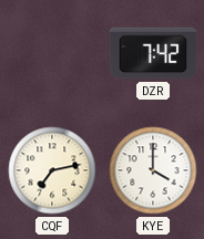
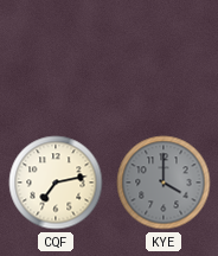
DZR: 7:42 -> none (153, 53)
KYE dial: white -> grey (163, 183)
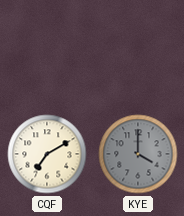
CQF: 7:13 -> 7:10 (47, 154)
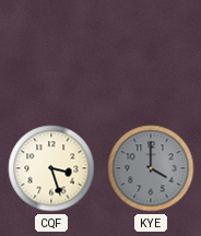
CQF: 7:10 -> 3:27 (51, 168)
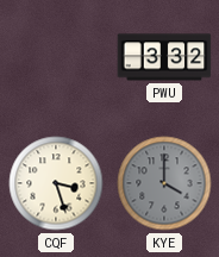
PWU: none -> 3:32 (164, 57)
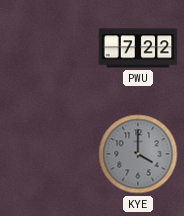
PWU: 3:32 -> 7:22 (138, 48)
CQF: 3:27 -> none (56, 183)
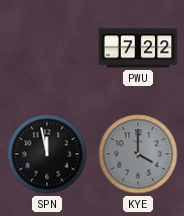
SPN: none -> 11:58 (47, 154)
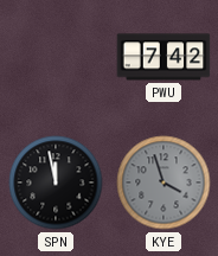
PWU: 7:22 -> 7:42 (163, 57)
KYE: 4:00 -> 3:57 (163, 183)
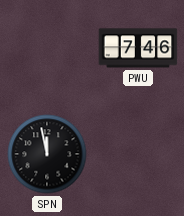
PWU: 7:42 -> 7:46 (138, 48)
KYE: 3:57 -> none (163, 183)
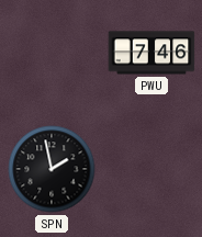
SPN: 11:58 -> 1:58 (52, 169)
